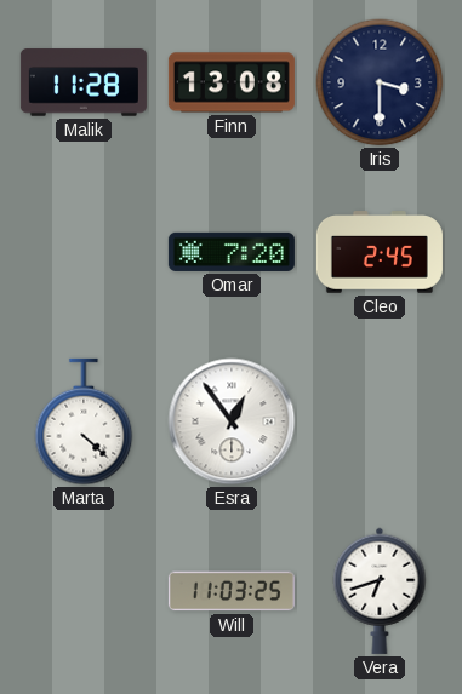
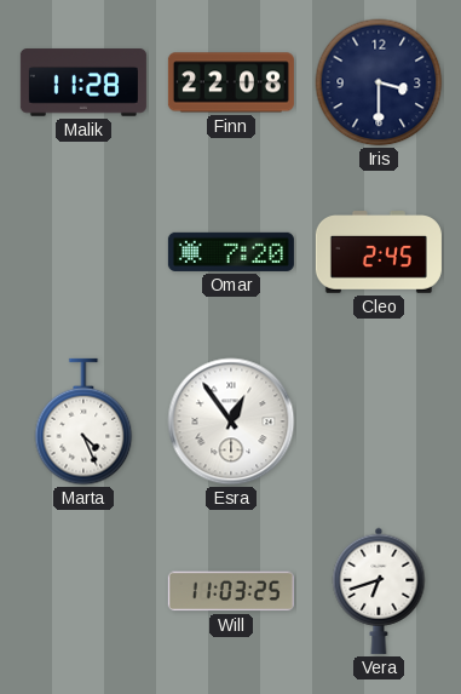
Finn: 13:08 -> 22:08 (231, 82)
Marta: 4:22 -> 4:26 (83, 421)
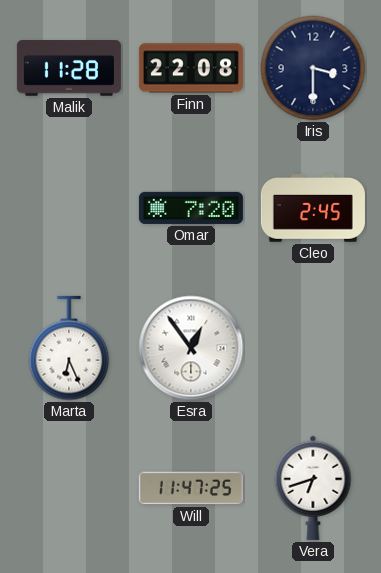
Marta: 4:26 -> 6:26 (69, 348)
Will: 11:03 -> 11:47 (191, 488)
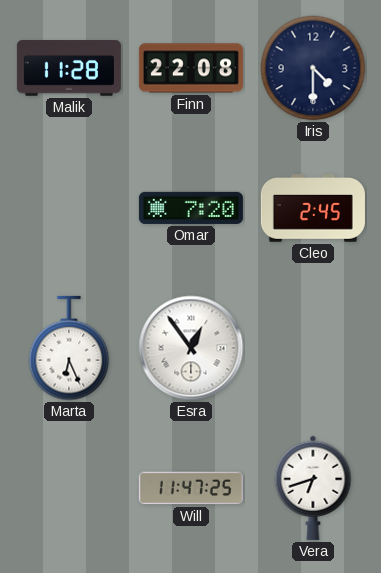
Iris: 3:30 -> 4:30 (313, 68)
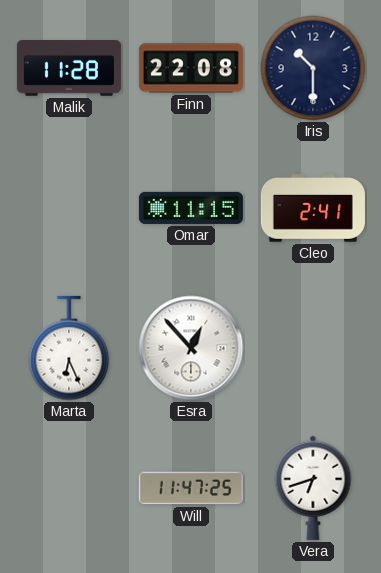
Iris: 4:30 -> 10:30 (313, 68)
Omar: 7:20 -> 11:15 (191, 208)
Cleo: 2:45 -> 2:41 (313, 208)
Esra: 12:54 -> 12:53 (191, 348)
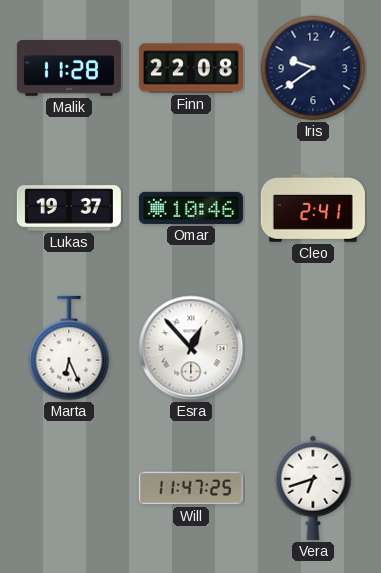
Iris: 10:30 -> 9:39 (313, 68)
Lukas: none -> 19:37 (69, 208)
Omar: 11:15 -> 10:46 (191, 208)
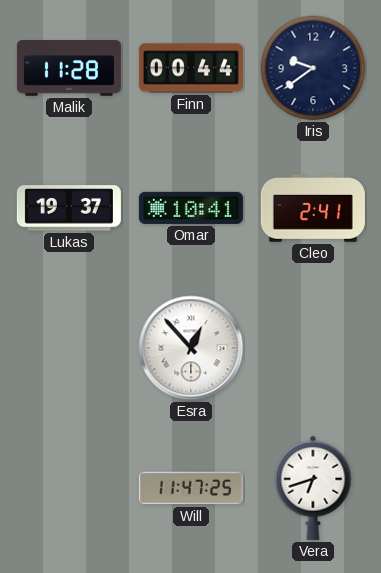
Finn: 22:08 -> 00:44 (191, 68)
Omar: 10:46 -> 10:41 (191, 208)
Marta: 6:26 -> none (69, 348)
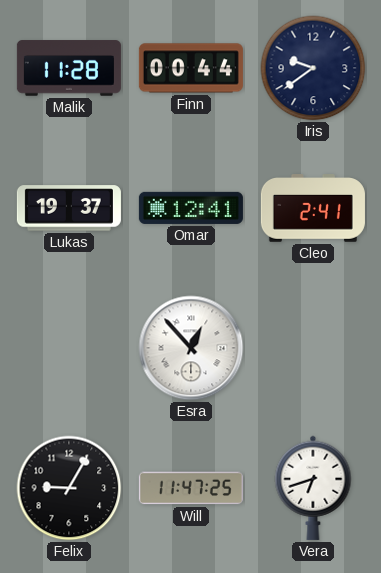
Omar: 10:41 -> 12:41 (191, 208)
Felix: none -> 9:05 (69, 488)
